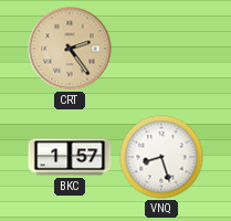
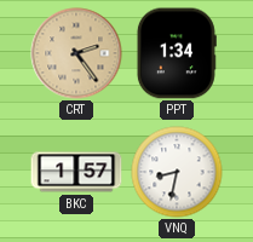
PPT: none -> 1:34 (177, 53)
VNQ: 8:27 -> 8:32 (177, 172)
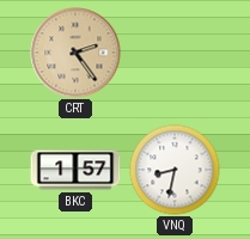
PPT: 1:34 -> none (177, 53)
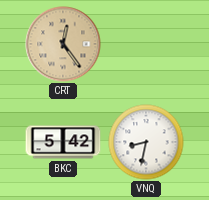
CRT: 2:24 -> 12:24 (63, 44)
BKC: 1:57 -> 5:42 (63, 142)
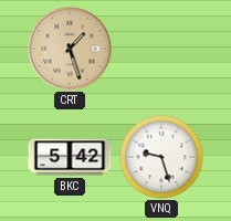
CRT: 12:24 -> 1:27 (70, 49)
VNQ: 8:32 -> 9:27 (161, 157)
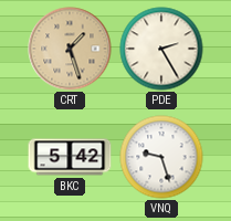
PDE: none -> 2:25 (161, 49)
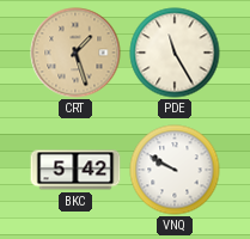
PDE: 2:25 -> 11:25 (175, 53)
VNQ: 9:27 -> 9:50 (175, 170)
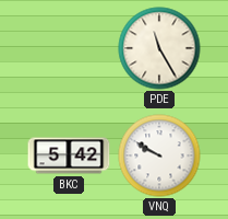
CRT: 1:27 -> none (75, 53)
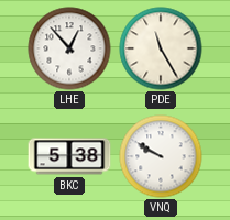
LHE: none -> 12:53 (69, 48)
BKC: 5:42 -> 5:38 (69, 156)
